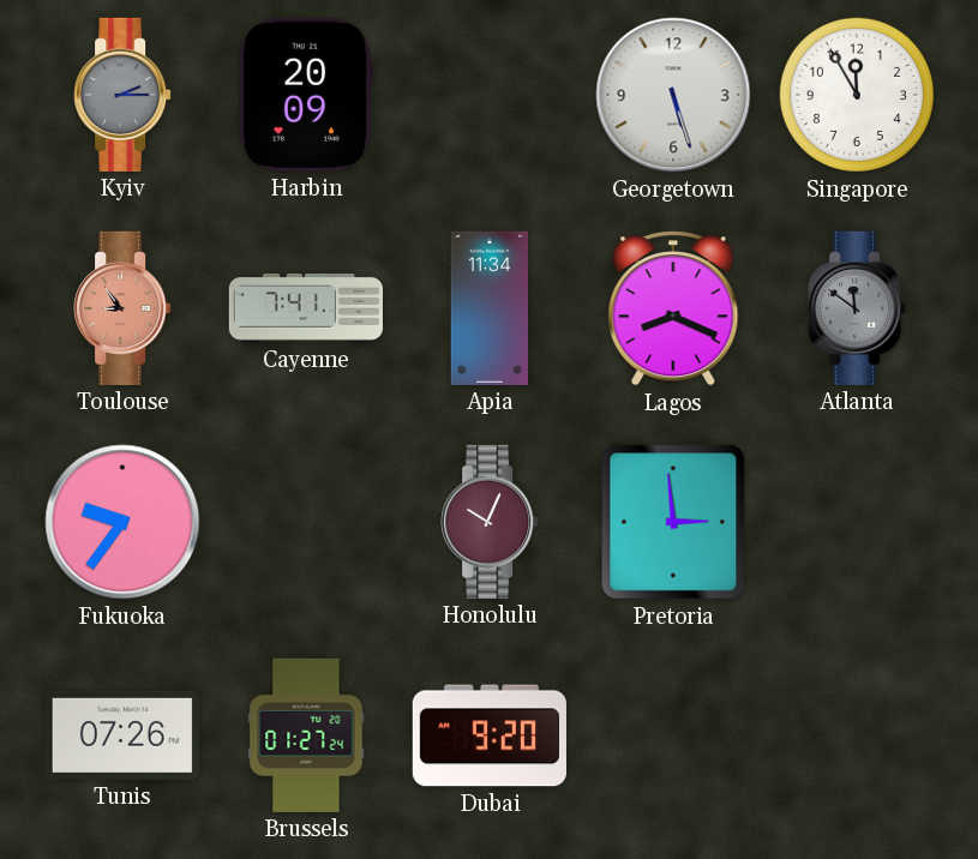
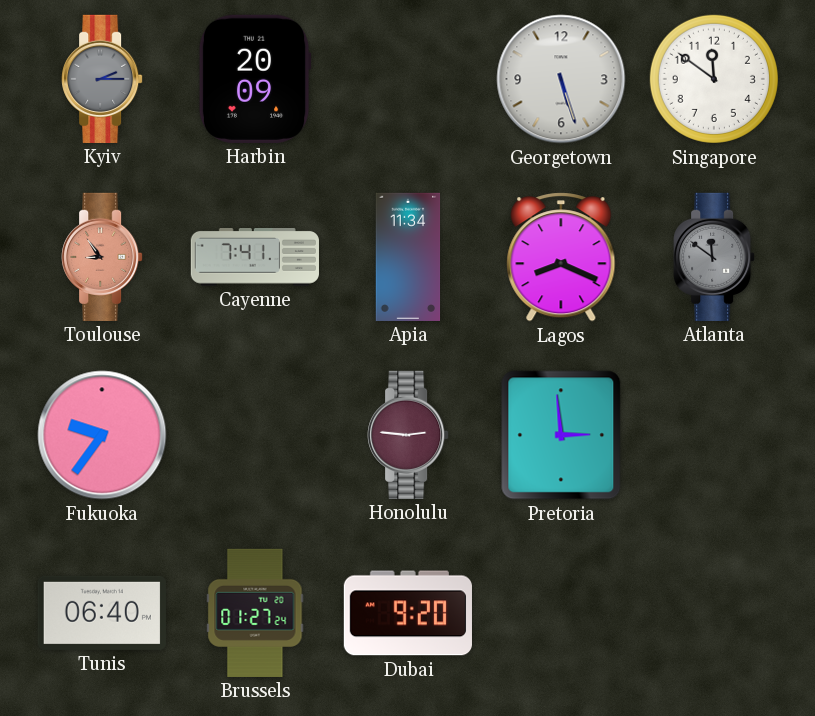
Singapore: 11:55 -> 11:51 (714, 79)
Honolulu: 10:04 -> 2:46 (408, 435)
Tunis: 07:26 -> 06:40 (102, 613)
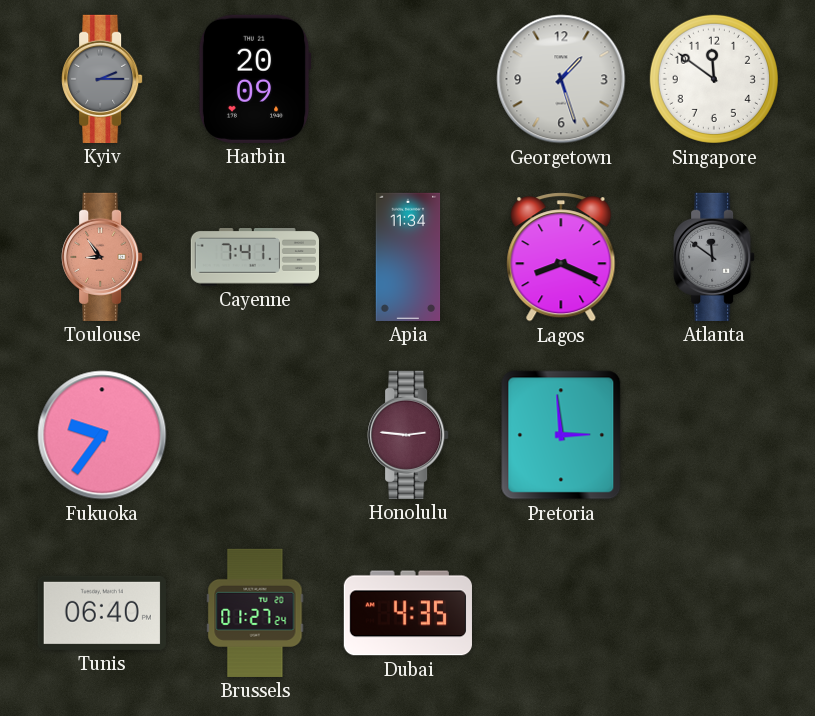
Georgetown: 5:27 -> 1:27 (561, 79)
Dubai: 9:20 -> 4:35 (408, 613)
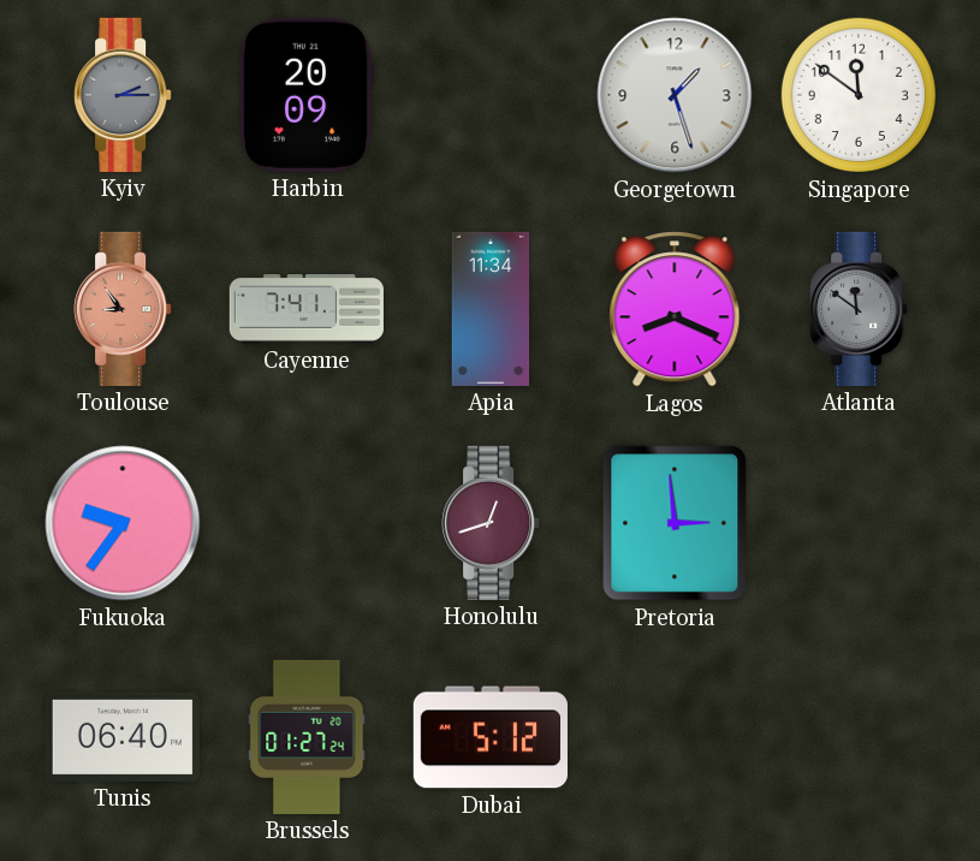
Honolulu: 2:46 -> 12:42 (491, 523)
Dubai: 4:35 -> 5:12 (491, 737)
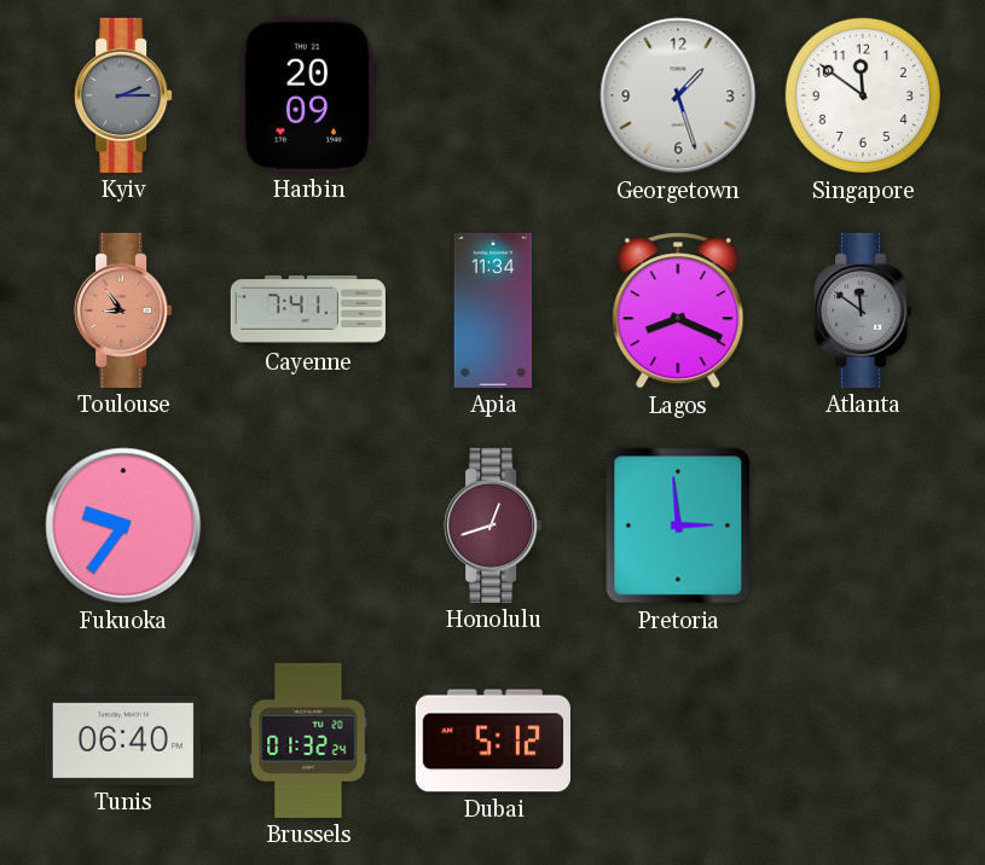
Brussels: 01:27 -> 01:32 (308, 741)
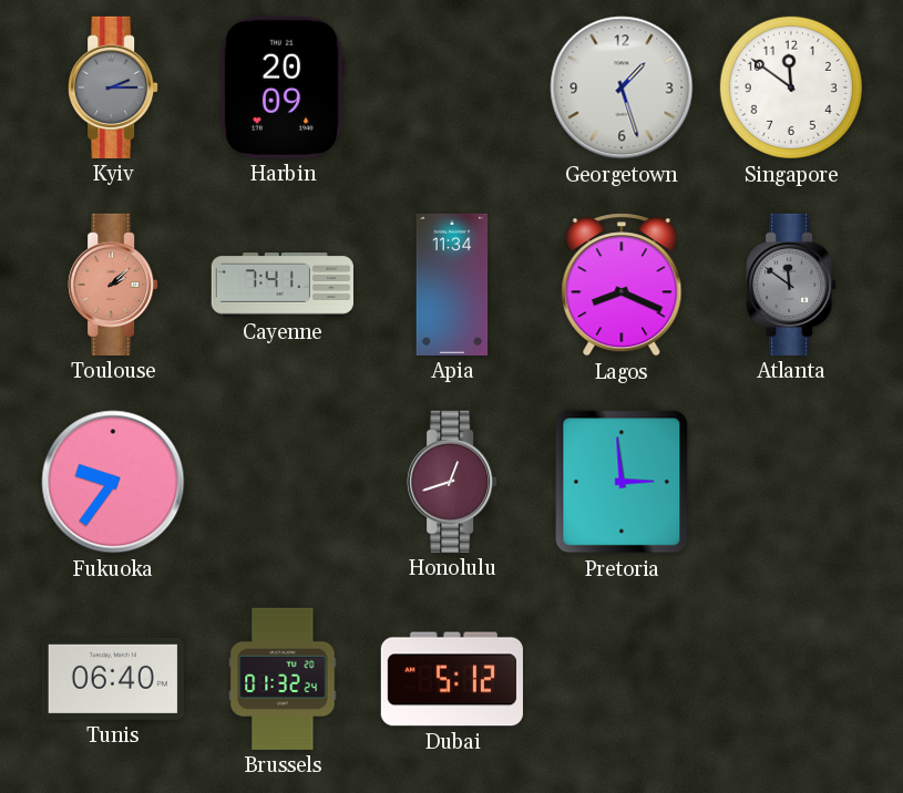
Toulouse: 8:54 -> 2:08 (113, 285)
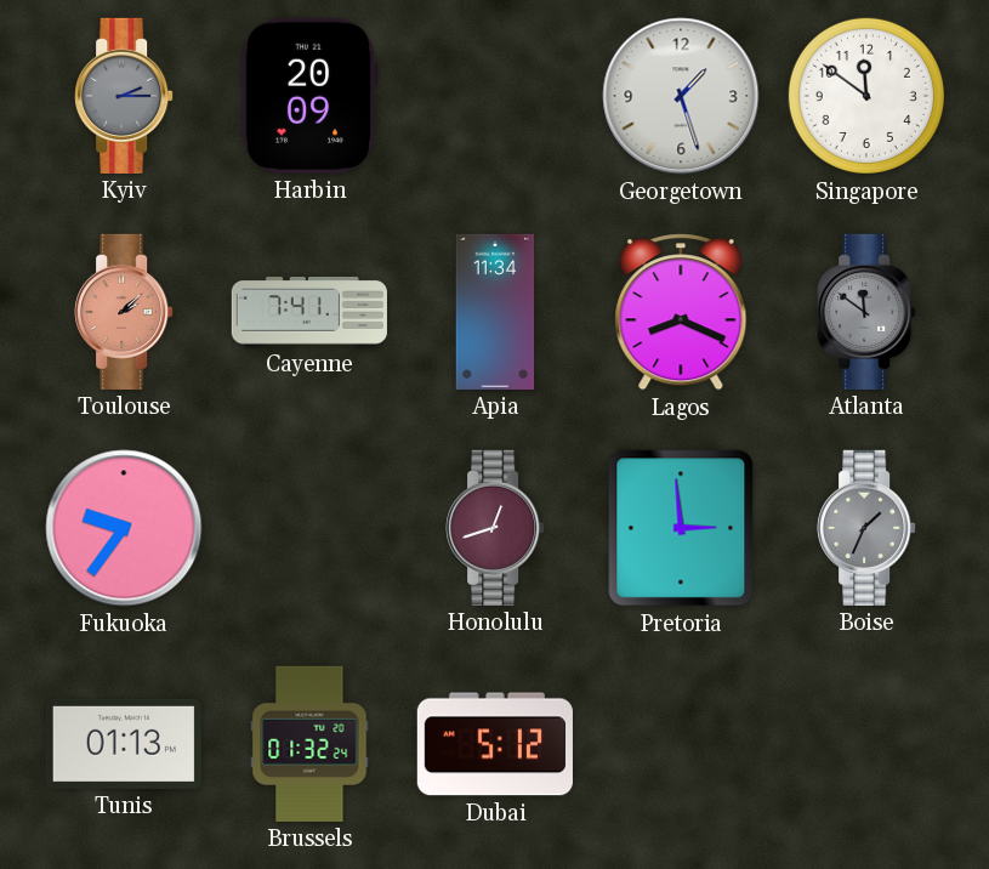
Boise: none -> 1:34 (866, 528)
Tunis: 06:40 -> 01:13 (124, 744)
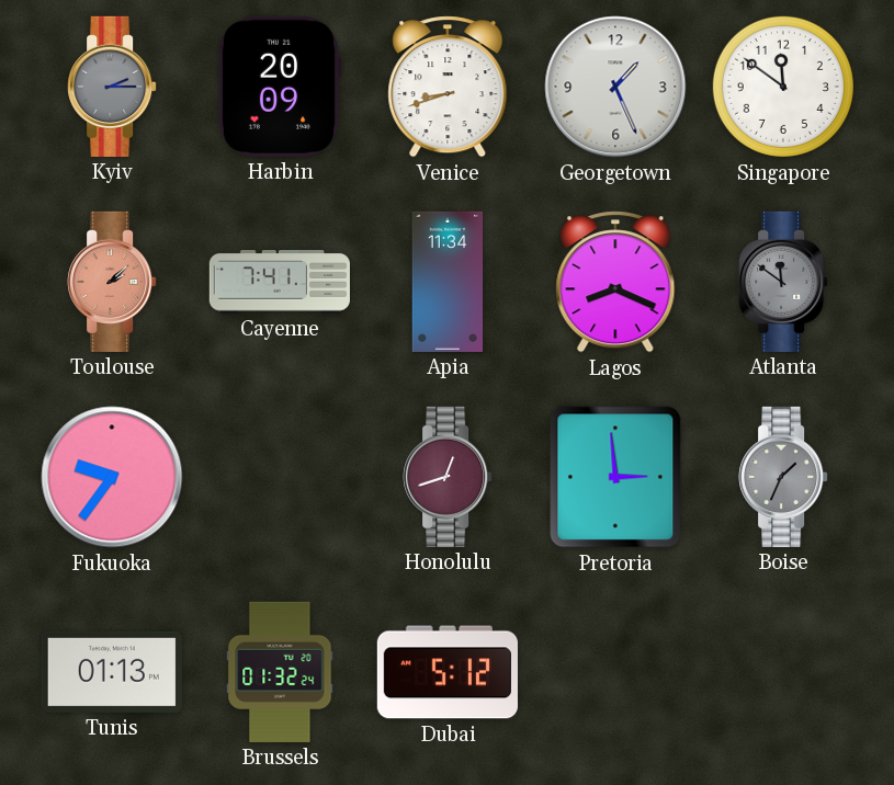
Venice: none -> 8:42 (448, 87)
Georgetown: 1:27 -> 1:26 (615, 87)
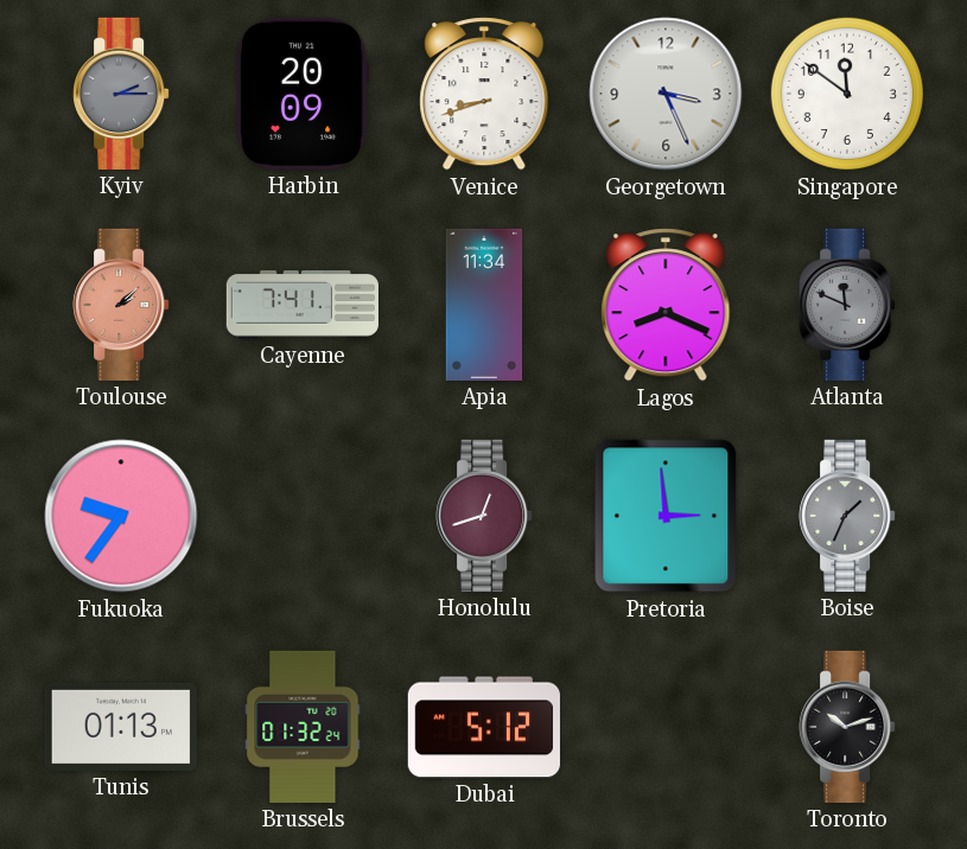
Georgetown: 1:26 -> 3:26 (666, 94)
Atlanta: 11:51 -> 11:49 (847, 305)
Toronto: none -> 10:12 (847, 727)
